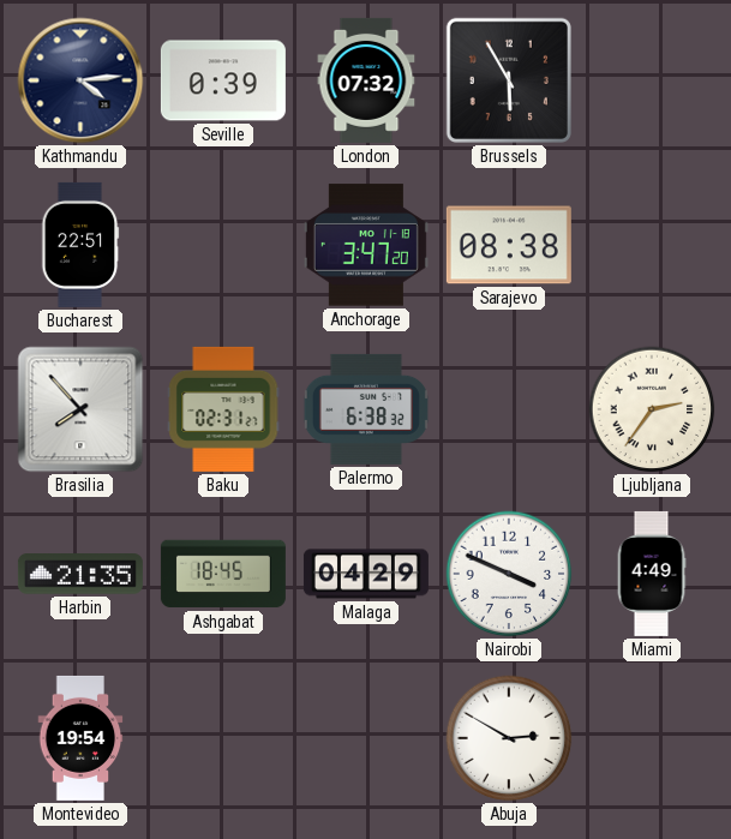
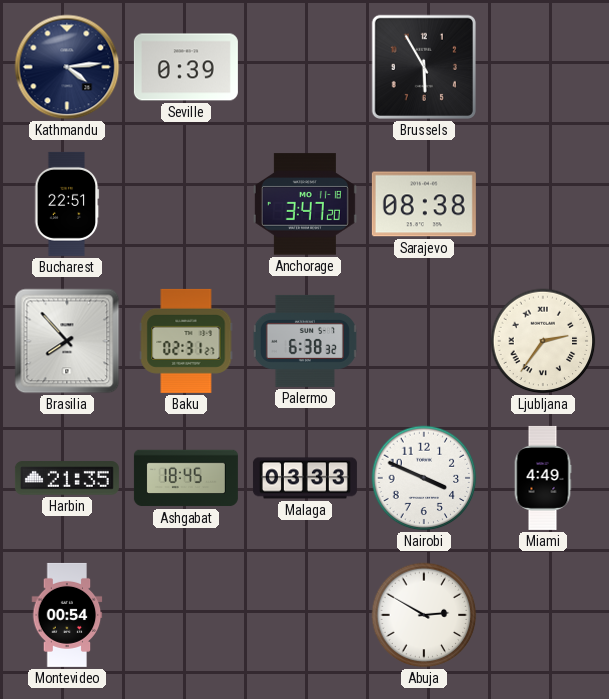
London: 07:32 -> none (366, 80)
Malaga: 04:29 -> 03:33 (305, 478)
Montevideo: 19:54 -> 00:54 (67, 615)
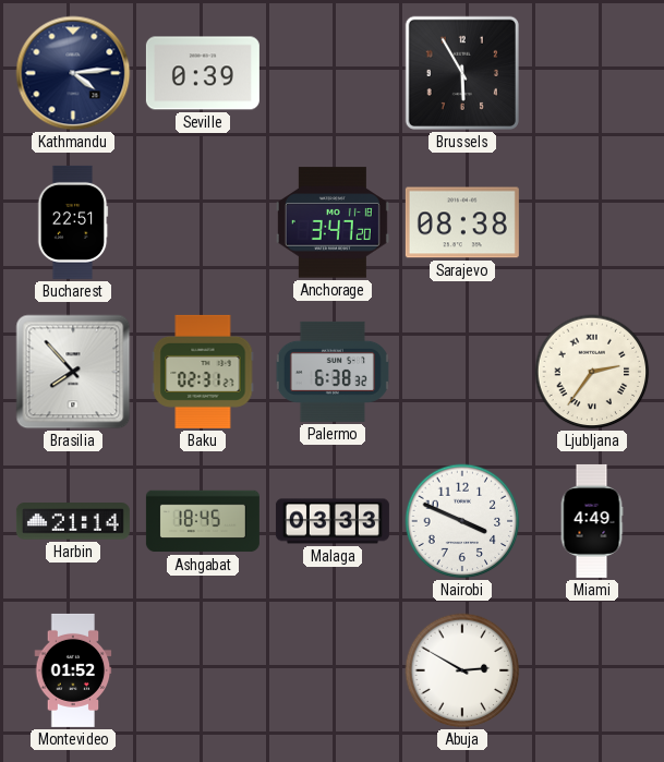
Harbin: 21:35 -> 21:14 (73, 521)
Montevideo: 00:54 -> 01:52 (73, 670)
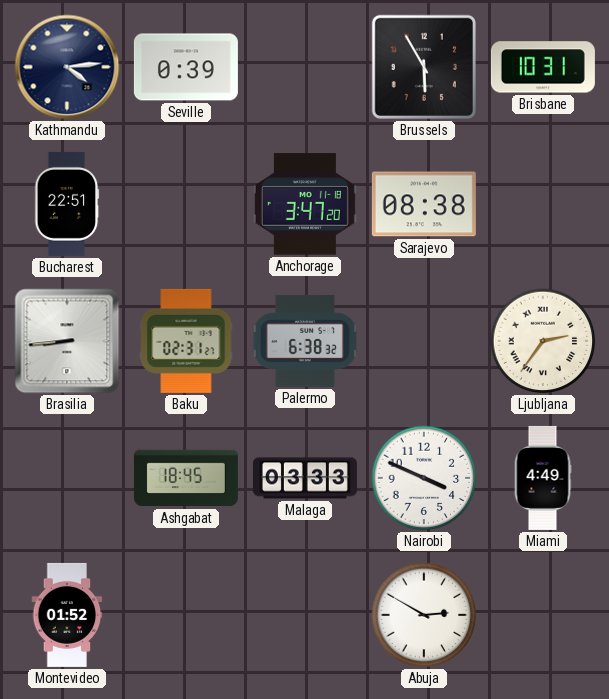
Brisbane: none -> 10:31 (543, 67)
Brasilia: 7:53 -> 8:44 (67, 341)
Harbin: 21:14 -> none (73, 521)
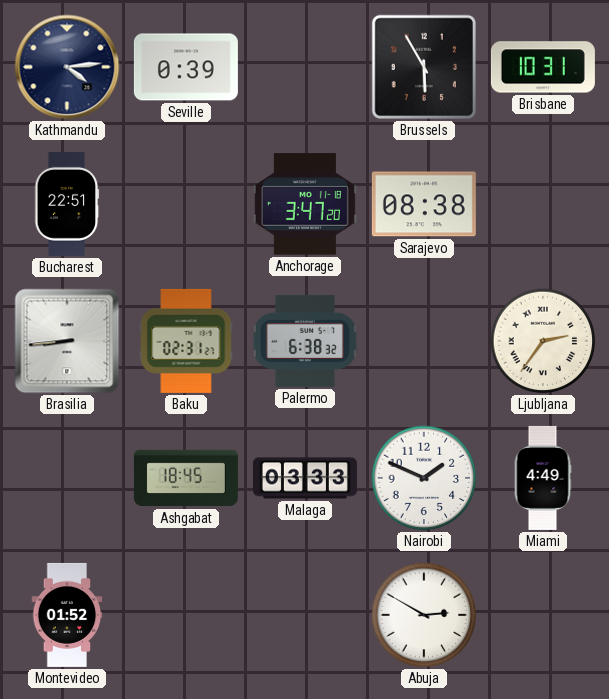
Nairobi: 3:49 -> 1:49 (424, 478)
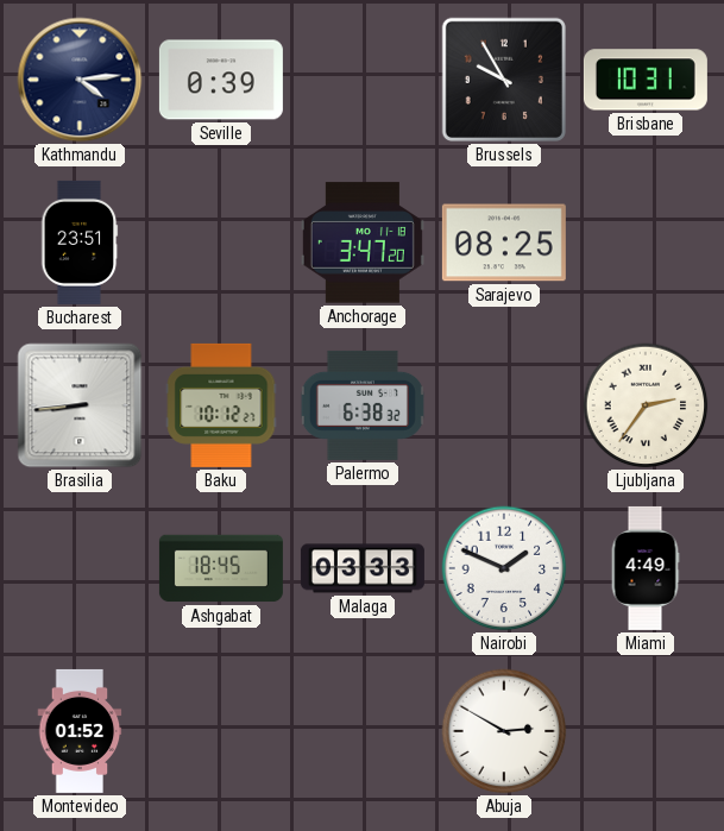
Brussels: 5:55 -> 9:55 (504, 80)
Bucharest: 22:51 -> 23:51 (80, 243)
Sarajevo: 08:38 -> 08:25 (504, 243)
Baku: 02:31 -> 10:12 (221, 405)
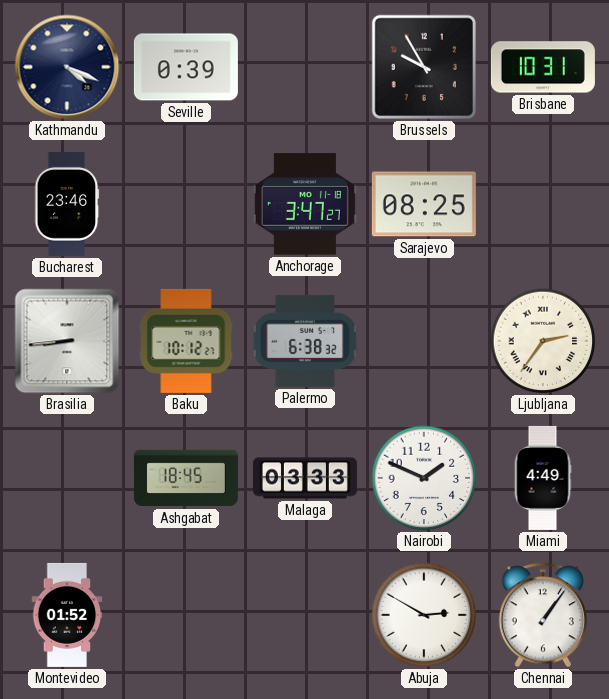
Kathmandu: 4:14 -> 4:19 (67, 67)
Bucharest: 23:51 -> 23:46 (67, 204)
Anchorage: 3:47:20 -> 3:47:27 (305, 204)
Chennai: none -> 1:06 (542, 615)
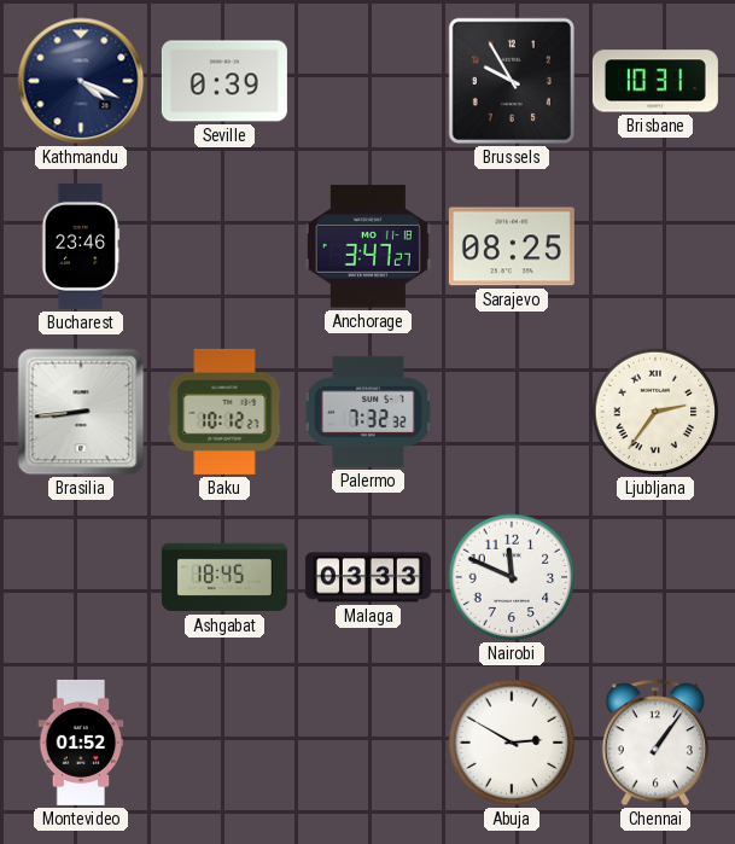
Palermo: 6:38 -> 7:32 (368, 412)
Nairobi: 1:49 -> 11:49 (512, 577)
Miami: 4:49 -> none (543, 478)
